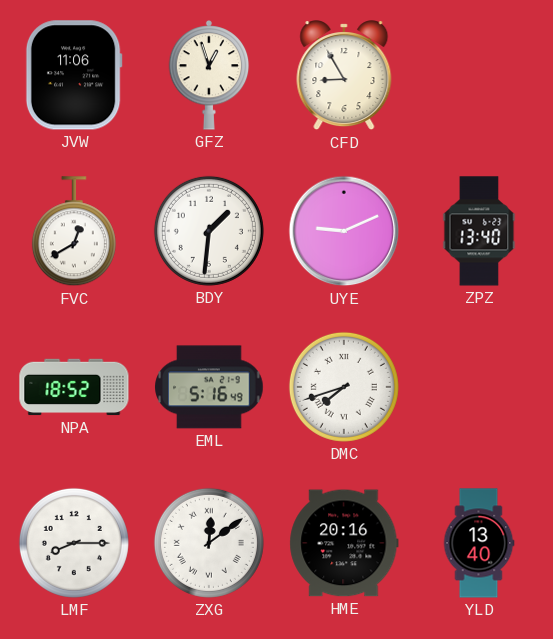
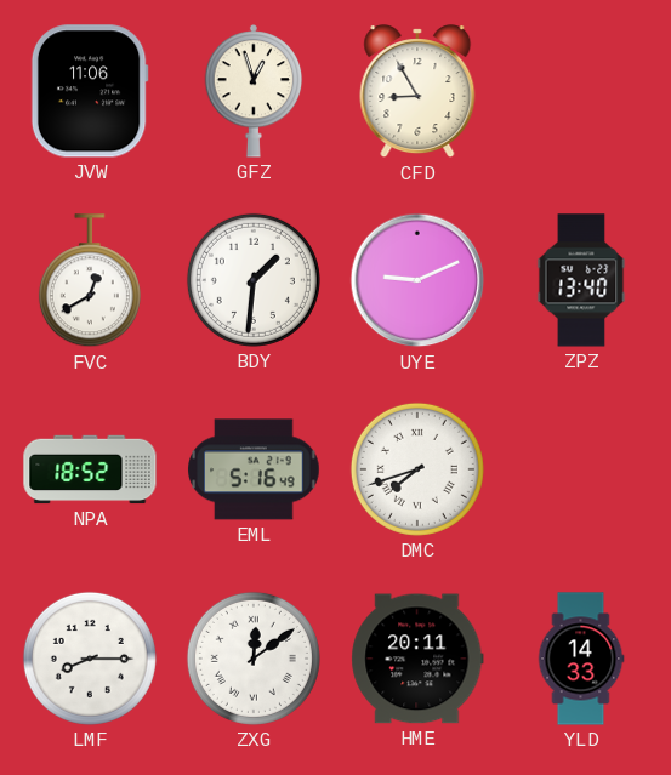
HME: 20:16 -> 20:11 (417, 659)
YLD: 13:40 -> 14:33 (581, 659)
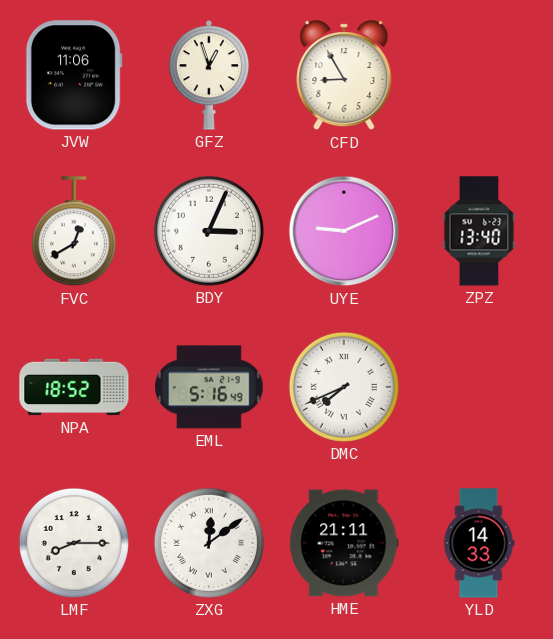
BDY: 1:31 -> 3:04 (209, 231)
DMC: 7:42 -> 7:41 (344, 387)
HME: 20:11 -> 21:11 (344, 543)
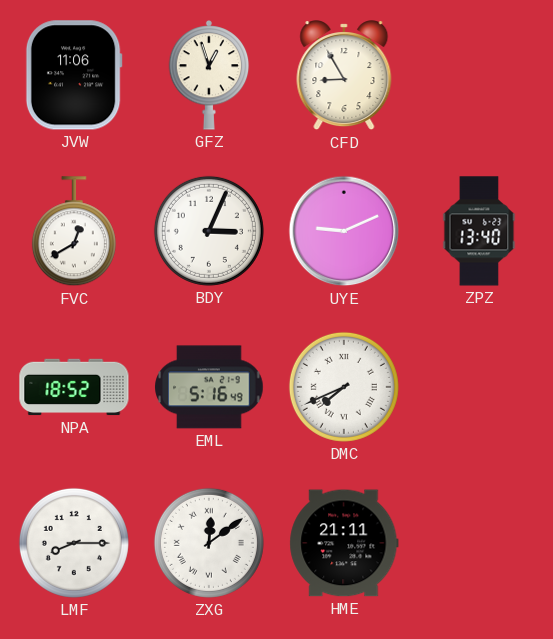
YLD: 14:33 -> none (479, 543)
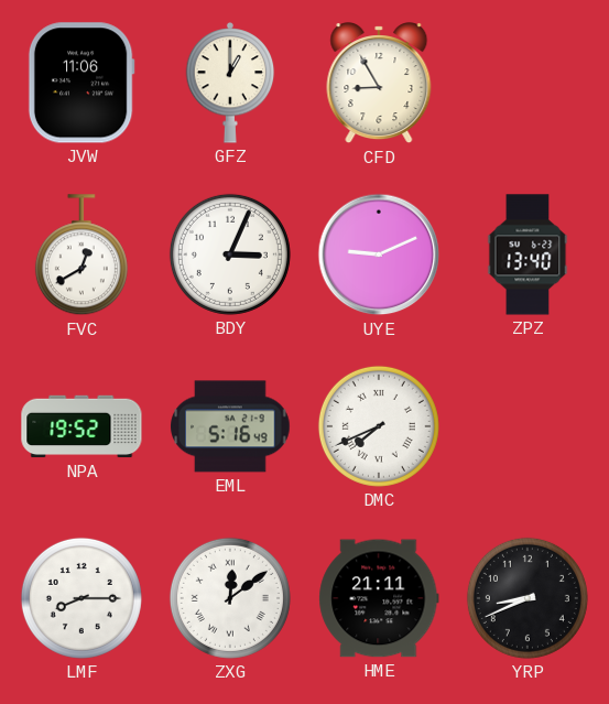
GFZ: 12:57 -> 1:00 (230, 84)
NPA: 18:52 -> 19:52 (81, 426)
YRP: none -> 8:41 (528, 598)
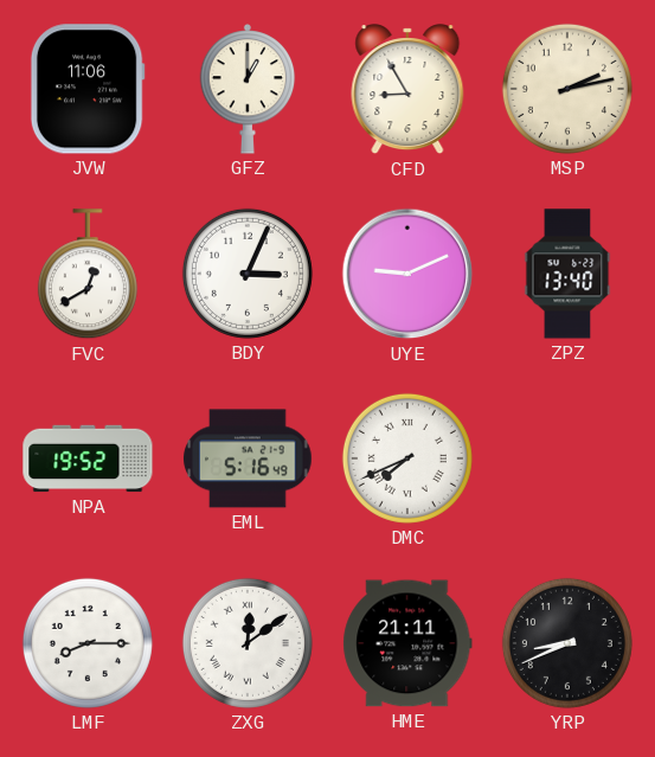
MSP: none -> 2:13 (567, 89)
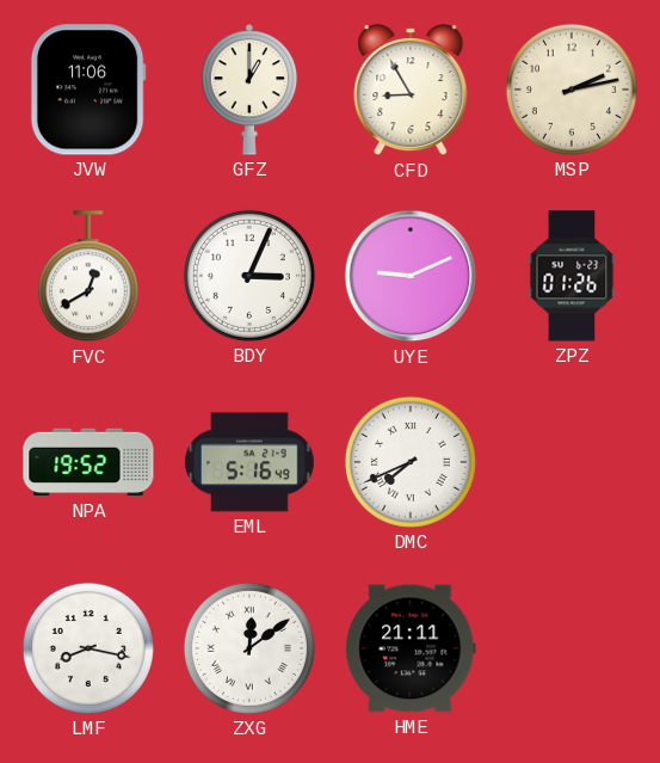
ZPZ: 13:40 -> 01:26 (572, 276)
LMF: 8:15 -> 8:17 (88, 648)
YRP: 8:41 -> none (567, 643)
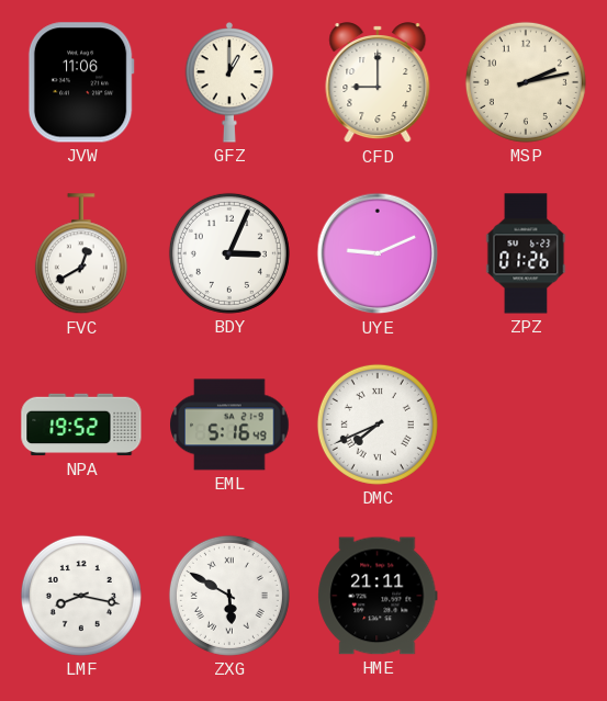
CFD: 8:55 -> 9:00 (378, 83)
ZXG: 12:09 -> 5:50 (229, 596)
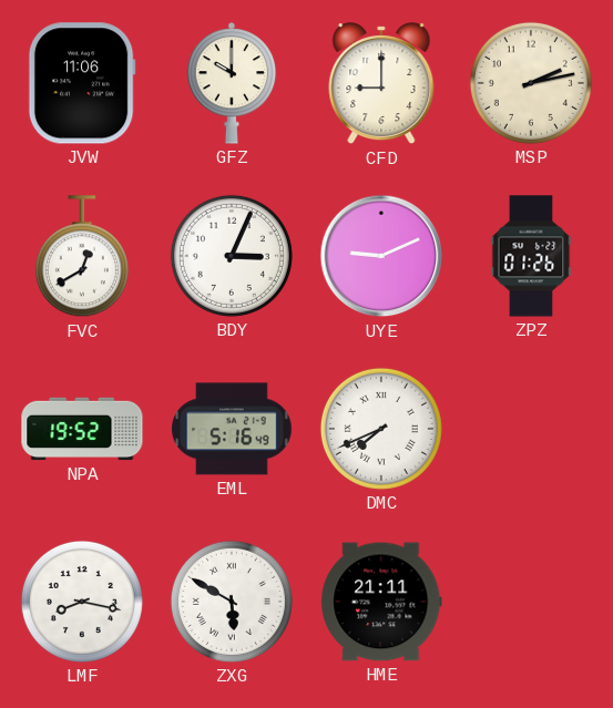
GFZ: 1:00 -> 10:00 (232, 84)
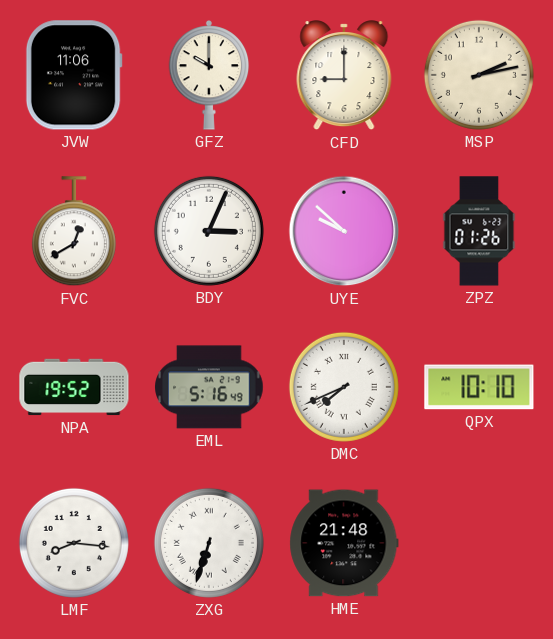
UYE: 9:11 -> 9:52 (344, 231)
QPX: none -> 10:10 (479, 387)
LMF: 8:17 -> 8:16 (74, 543)
ZXG: 5:50 -> 6:33 (209, 543)
HME: 21:11 -> 21:48 (344, 543)
